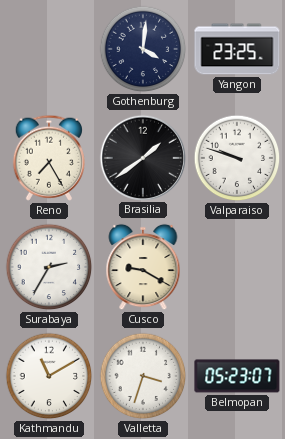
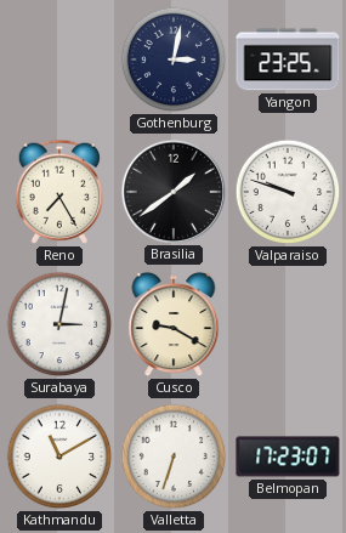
Gothenburg: 4:01 -> 3:02 (174, 59)
Surabaya: 2:35 -> 3:02 (59, 324)
Valletta: 3:33 -> 6:33 (174, 457)
Belmopan: 05:23 -> 17:23 (288, 457)
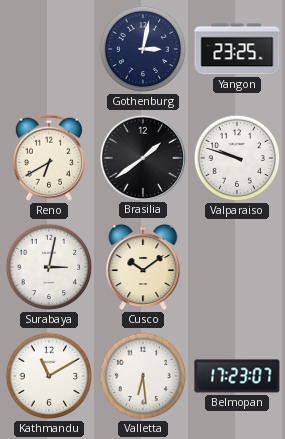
Reno: 7:25 -> 6:40 (49, 158)
Cusco: 9:20 -> 10:09 (143, 267)
Valletta: 6:33 -> 6:29 (143, 376)
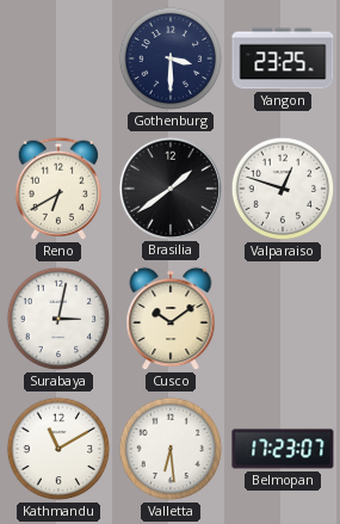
Gothenburg: 3:02 -> 3:30 (171, 58)
Valparaiso: 9:48 -> 12:48 (283, 189)
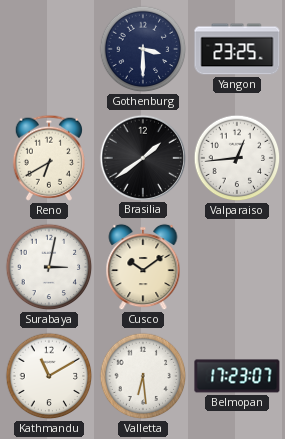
Valparaiso: 12:48 -> 12:44 (237, 158)
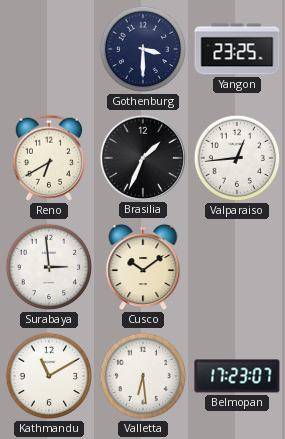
Brasilia: 1:39 -> 1:34 (142, 157)
Surabaya: 3:02 -> 2:59 (49, 267)
